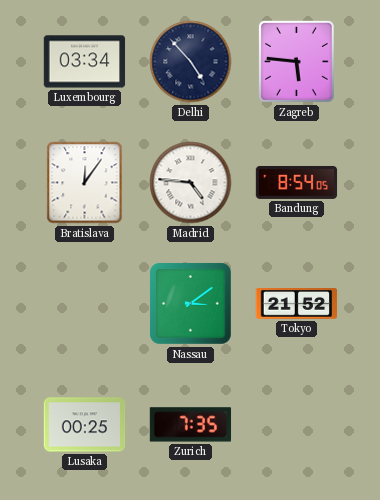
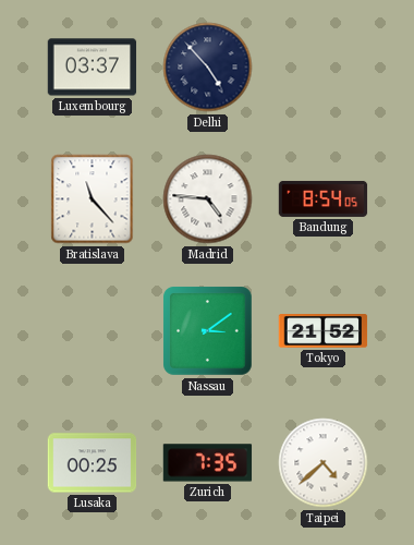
Luxembourg: 03:34 -> 03:37 (93, 68)
Zagreb: 5:46 -> none (296, 61)
Bratislava: 12:06 -> 11:23 (93, 199)
Taipei: none -> 4:38 (324, 463)
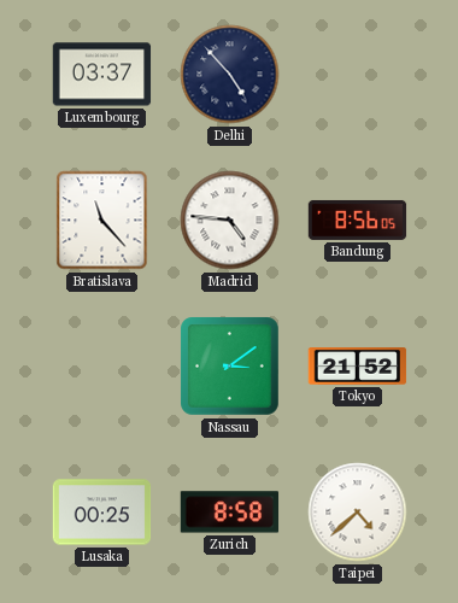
Bandung: 8:54 -> 8:56 (358, 219)
Zurich: 7:35 -> 8:58 (230, 513)
